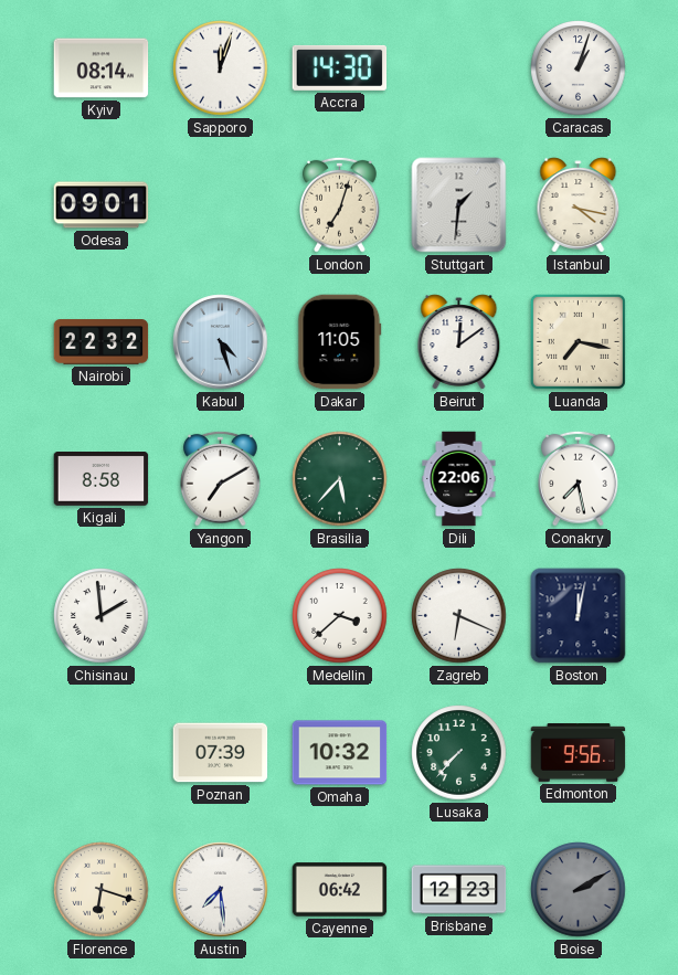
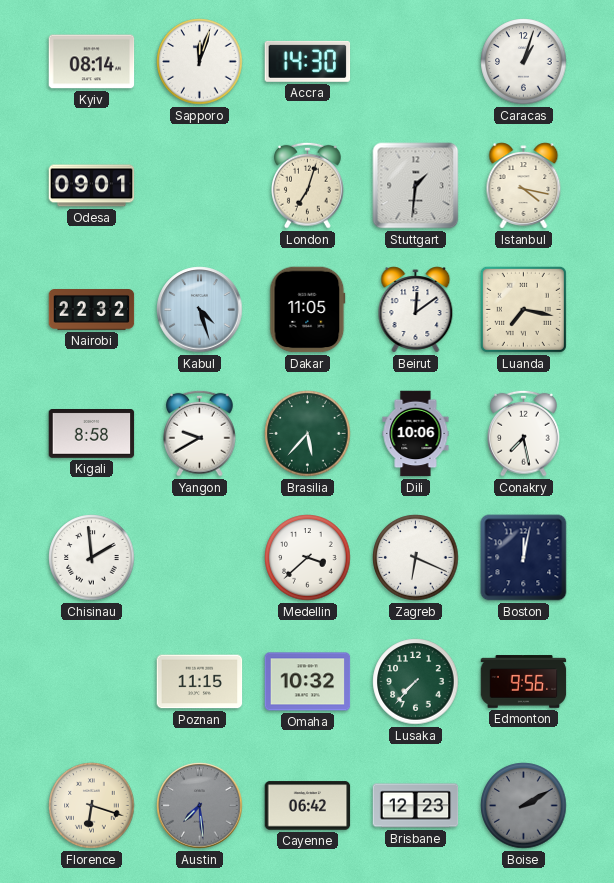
Yangon: 7:10 -> 9:40 (200, 433)
Dili: 22:06 -> 10:06 (416, 434)
Poznan: 07:39 -> 11:15 (200, 682)
Austin dial: white -> grey (200, 806)
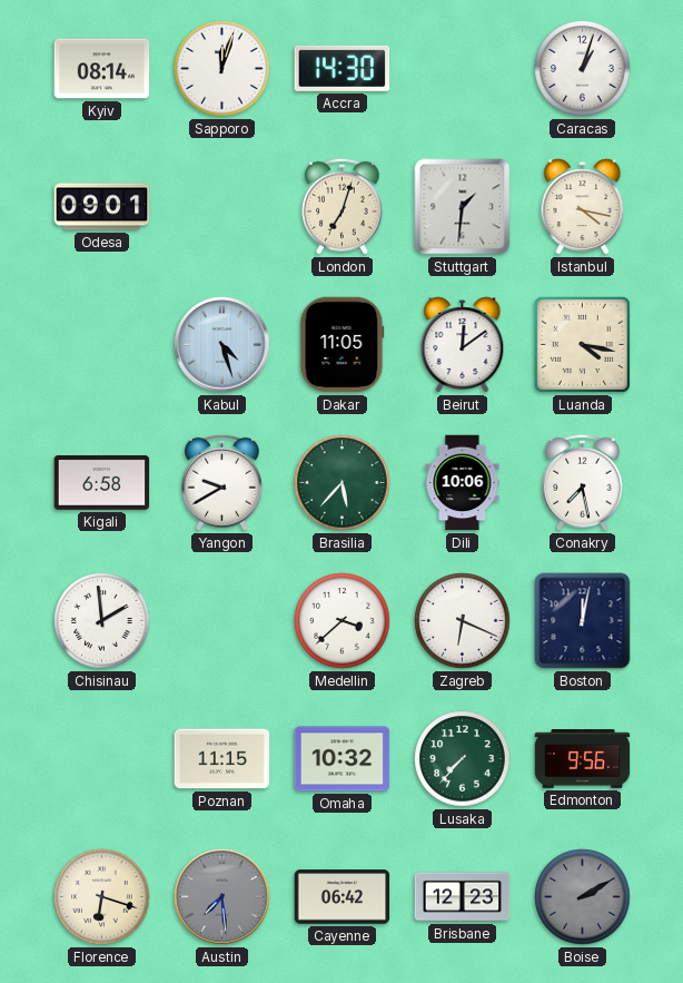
Nairobi: 22:32 -> none (92, 310)
Luanda: 7:17 -> 4:17 (582, 344)
Kigali: 8:58 -> 6:58 (102, 483)
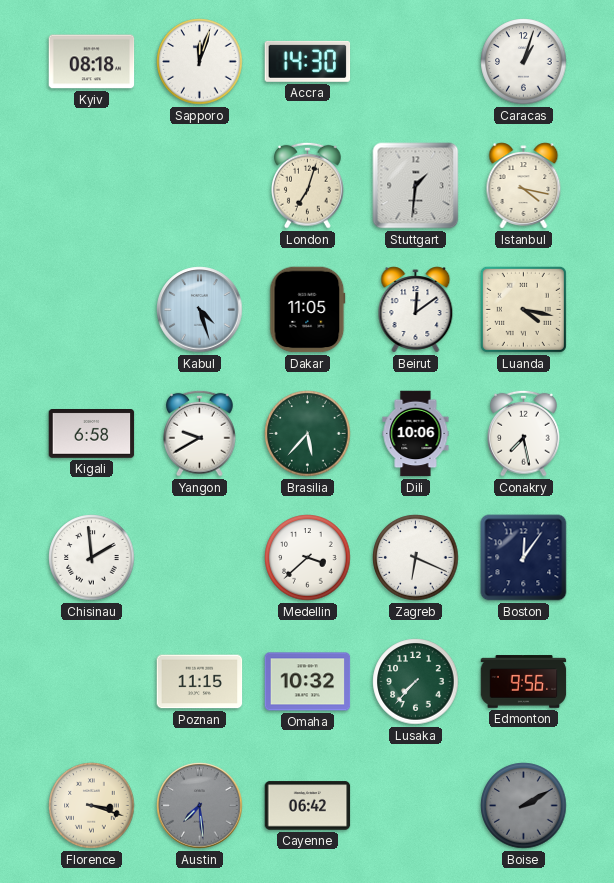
Kyiv: 08:14 -> 08:18 (92, 62)
Odesa: 09:01 -> none (102, 207)
Boston: 12:02 -> 12:06 (524, 558)
Florence: 6:18 -> 3:18 (92, 806)
Brisbane: 12:23 -> none (463, 897)
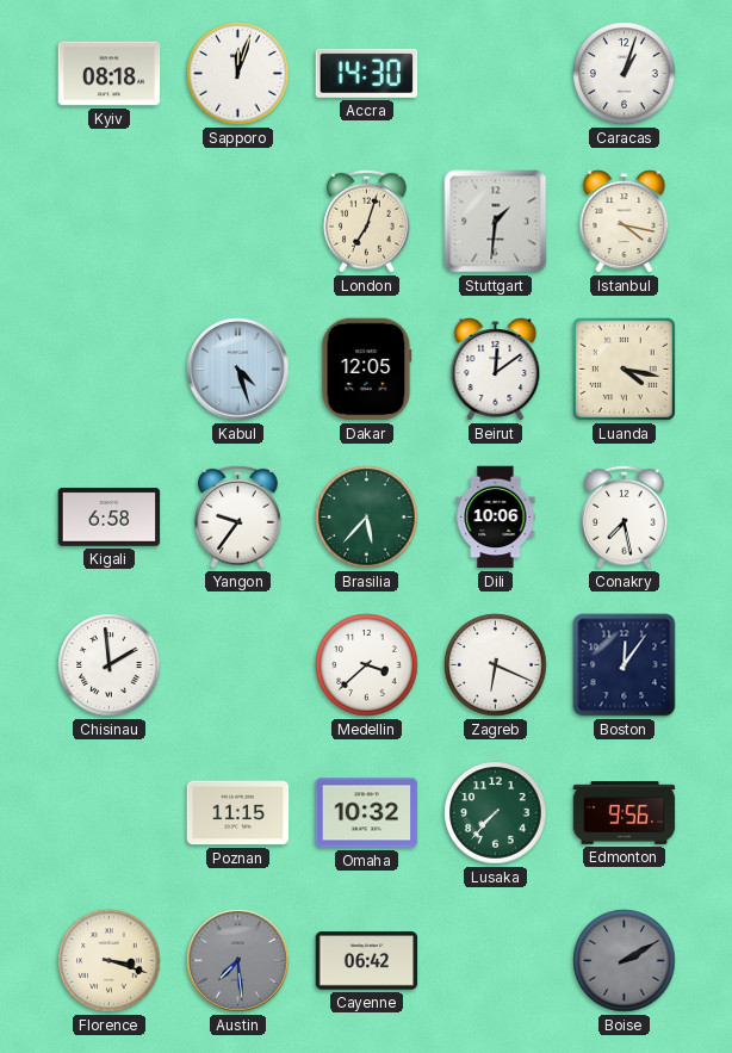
Dakar: 11:05 -> 12:05 (367, 370)
Yangon: 9:40 -> 9:36 (238, 516)
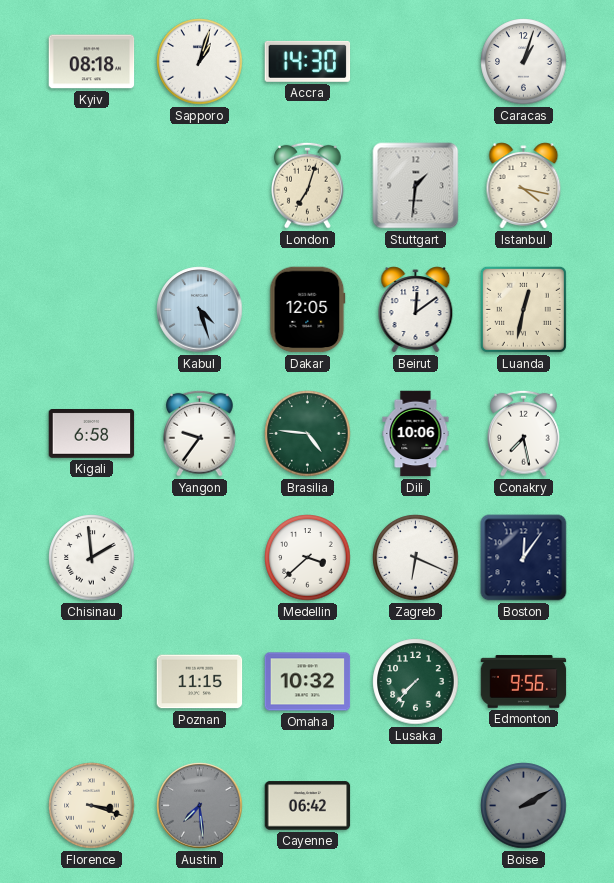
Sapporo: 12:03 -> 1:03 (200, 62)
Luanda: 4:17 -> 12:32 (523, 309)
Brasilia: 5:37 -> 4:46 (308, 434)
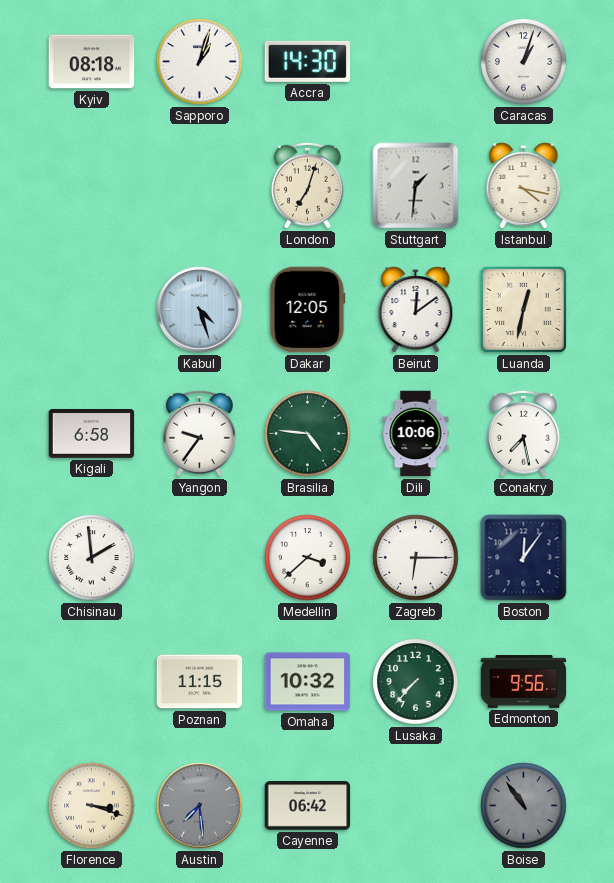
Zagreb: 6:19 -> 6:15 (416, 558)
Boise: 2:10 -> 10:54 (524, 806)
